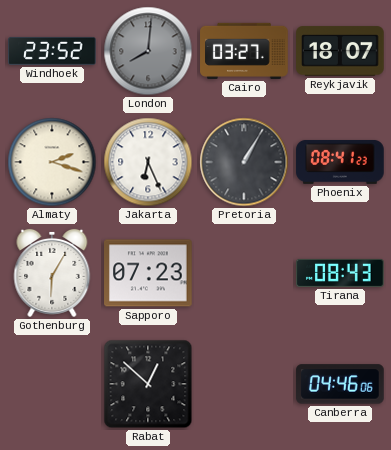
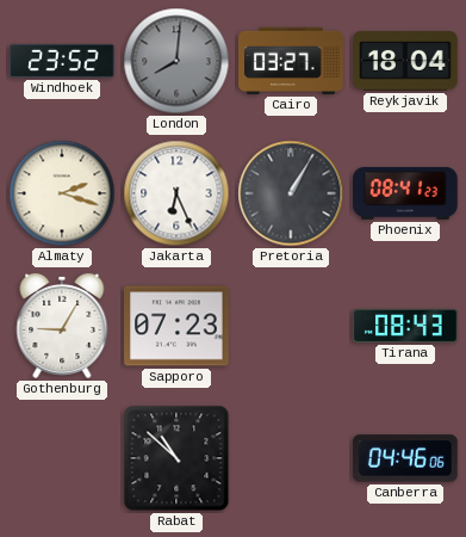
Reykjavik: 18:07 -> 18:04 (405, 61)
Gothenburg: 6:05 -> 9:05 (62, 326)
Rabat: 12:52 -> 10:52 (176, 458)
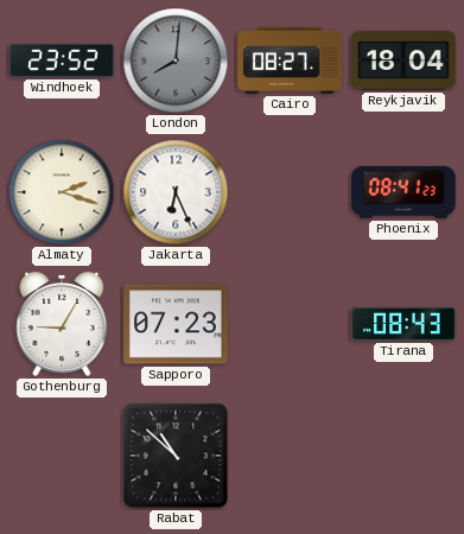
Cairo: 03:27 -> 08:27 (290, 61)
Pretoria: 1:05 -> none (291, 193)
Canberra: 04:46 -> none (405, 458)
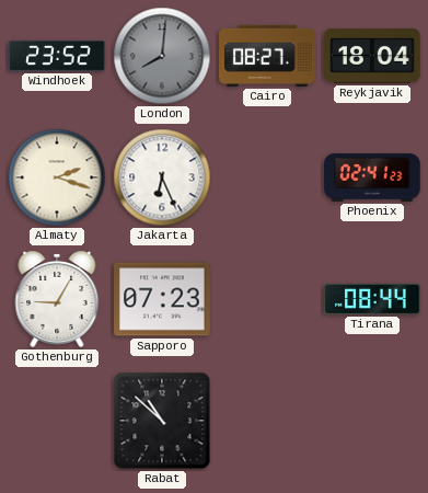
Phoenix: 08:41 -> 02:41 (372, 177)
Tirana: 08:43 -> 08:44 (372, 299)
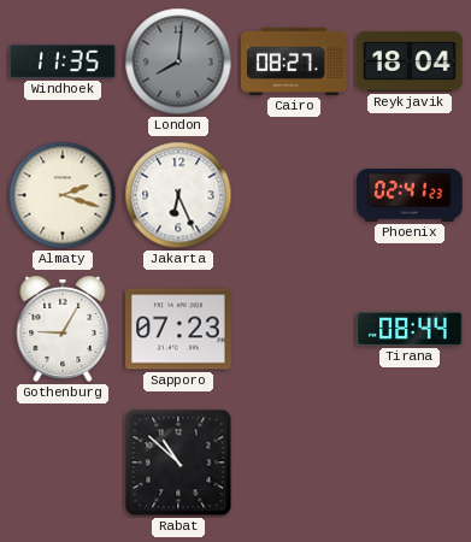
Windhoek: 23:52 -> 11:35 (63, 61)
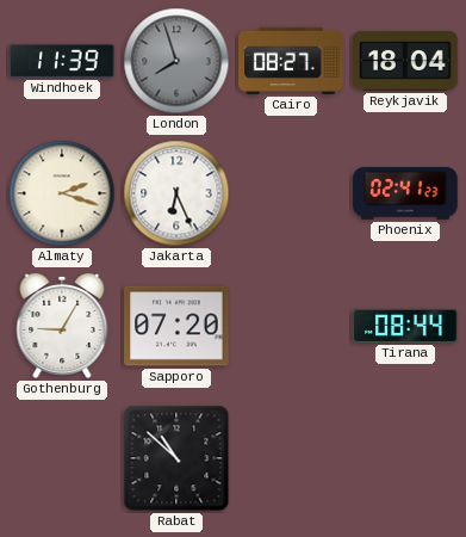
Windhoek: 11:35 -> 11:39 (62, 61)
London: 8:01 -> 7:57 (176, 61)
Sapporo: 07:23 -> 07:20 (176, 326)
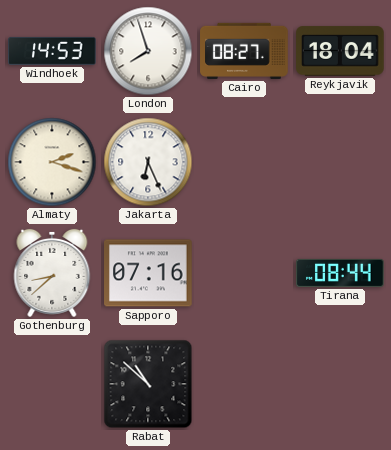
Windhoek: 11:39 -> 14:53 (52, 51)
London dial: grey -> white (148, 51)
Phoenix: 02:41 -> none (405, 193)
Gothenburg: 9:05 -> 8:38 (52, 273)
Sapporo: 07:20 -> 07:16 (148, 273)
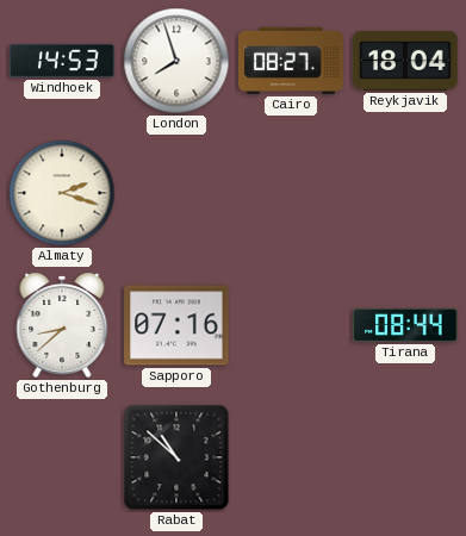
Jakarta: 6:26 -> none (148, 162)
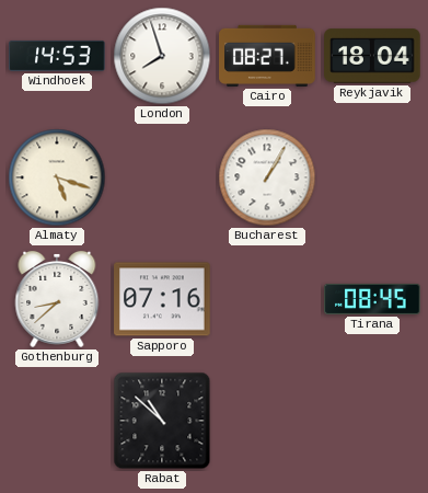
Almaty: 2:18 -> 5:18 (57, 177)
Bucharest: none -> 1:05 (267, 177)
Tirana: 08:44 -> 08:45 (372, 299)
